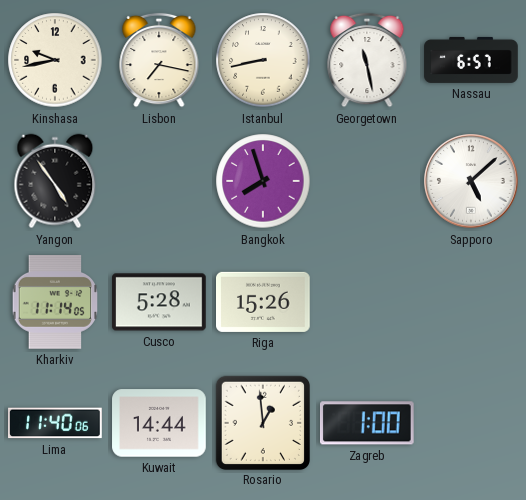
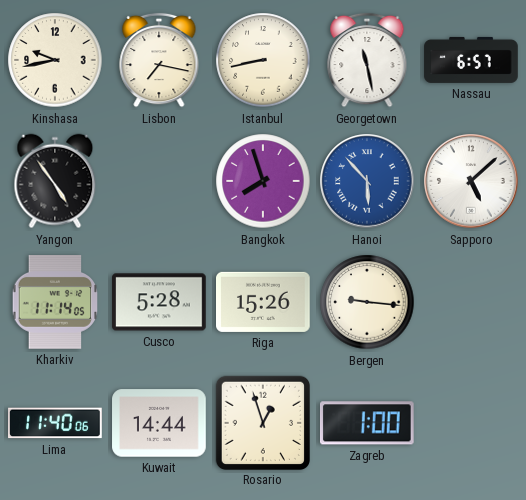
Hanoi: none -> 5:53 (367, 181)
Bergen: none -> 9:16 (367, 302)
Rosario: 12:59 -> 12:57 (262, 422)
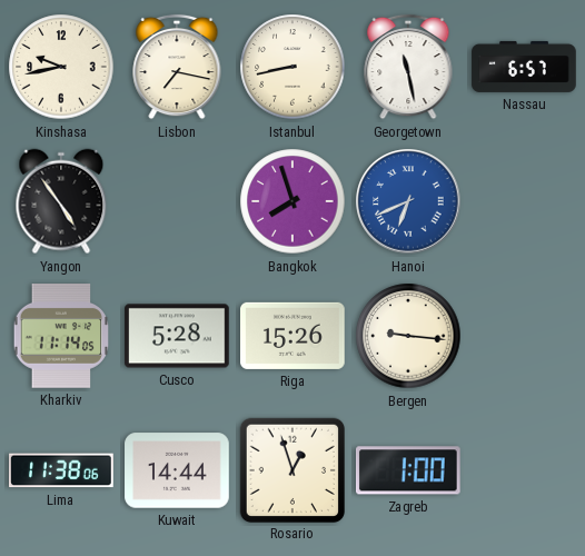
Hanoi: 5:53 -> 6:41 (408, 201)
Sapporo: 5:08 -> none (471, 181)
Lima: 11:40 -> 11:38 (62, 470)
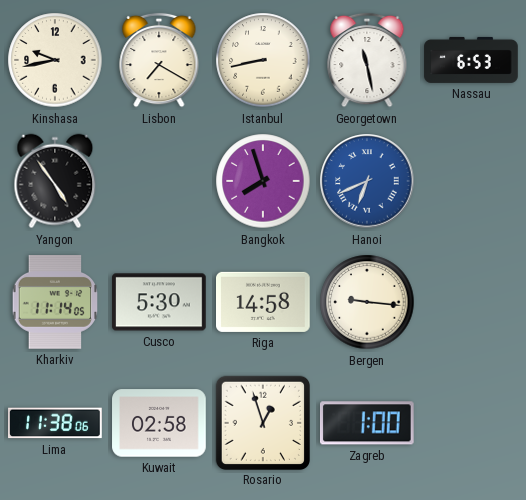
Lisbon: 7:17 -> 7:20 (159, 60)
Nassau: 6:57 -> 6:53 (471, 60)
Cusco: 5:28 -> 5:30 (159, 302)
Riga: 15:26 -> 14:58 (264, 302)
Kuwait: 14:44 -> 02:58 (159, 423)
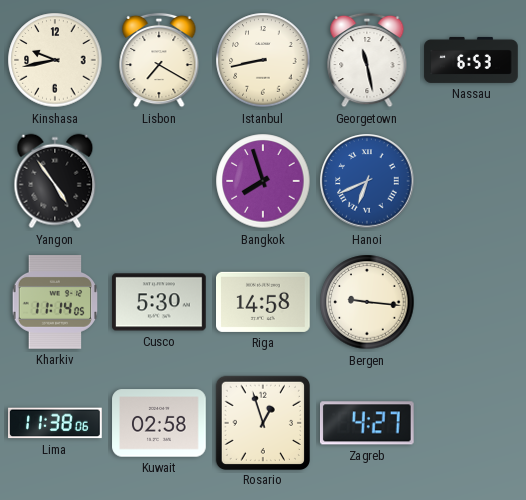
Zagreb: 1:00 -> 4:27 (368, 423)
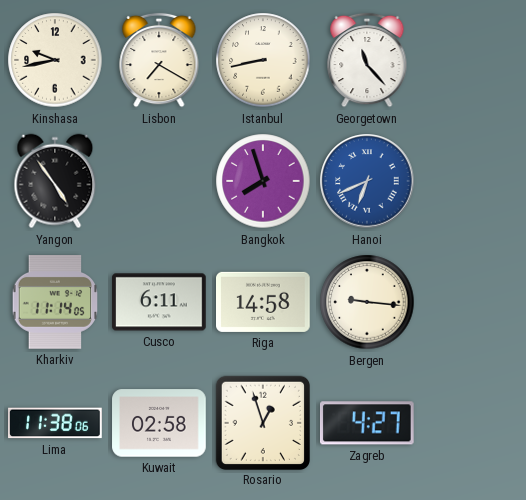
Georgetown: 11:28 -> 11:23 (367, 60)
Nassau: 6:53 -> none (471, 60)
Cusco: 5:30 -> 6:11 (159, 302)
